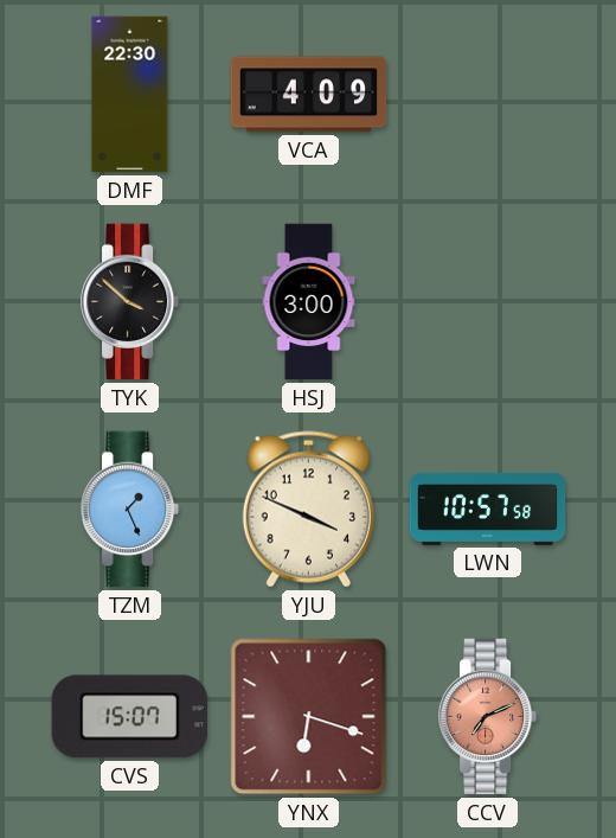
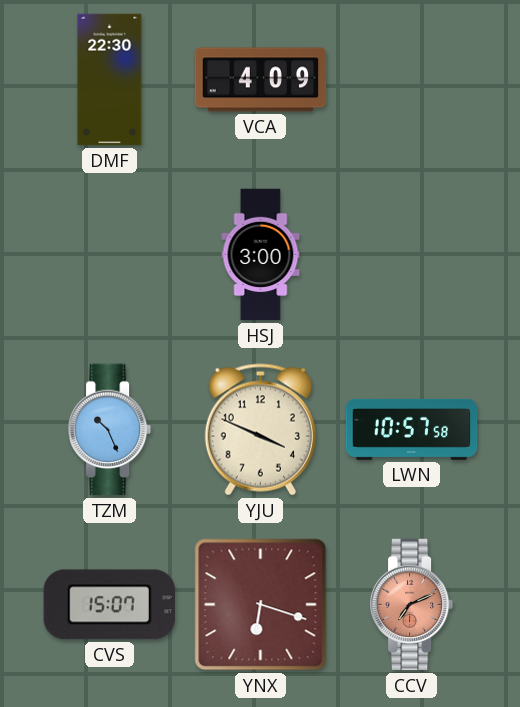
TYK: 3:52 -> none (130, 302)
TZM: 1:26 -> 10:26 (110, 430)
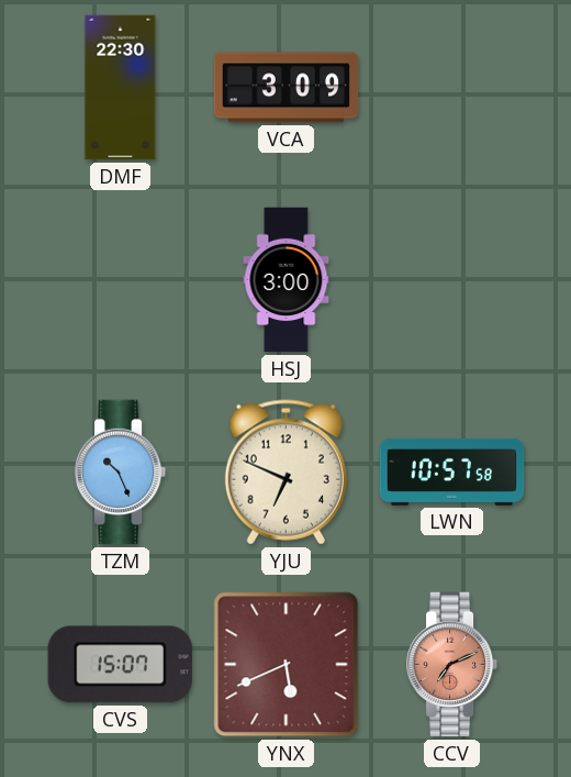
VCA: 4:09 -> 3:09 (287, 88)
YJU: 3:49 -> 6:49 (285, 473)
YNX: 6:18 -> 5:41 (287, 665)
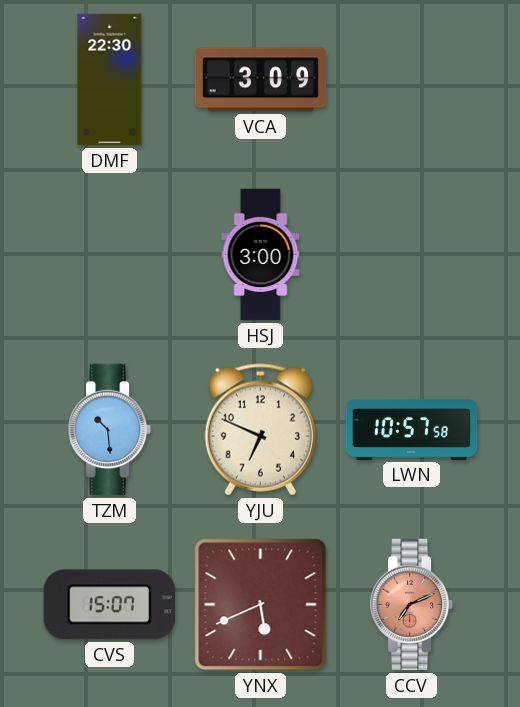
TZM: 10:26 -> 10:29 (110, 430)
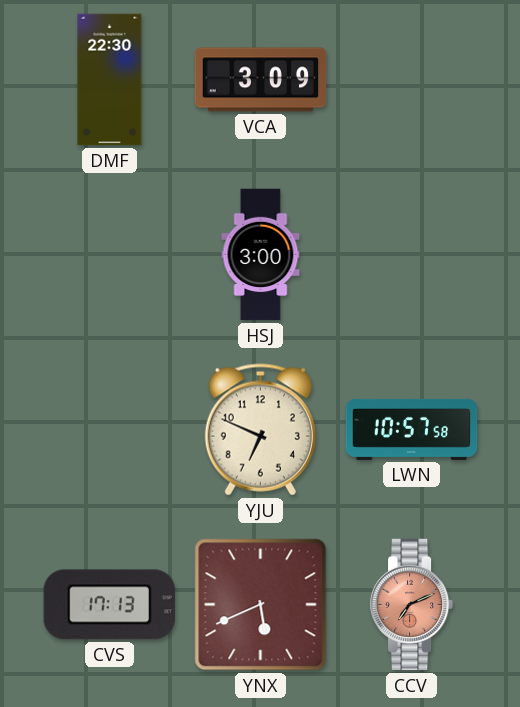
TZM: 10:29 -> none (110, 430)
CVS: 15:07 -> 17:13 (109, 605)
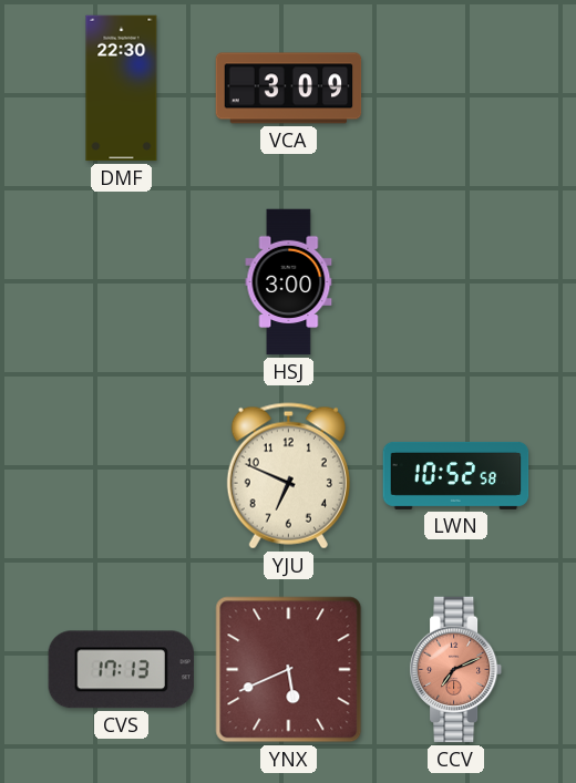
LWN: 10:57 -> 10:52 (456, 475)
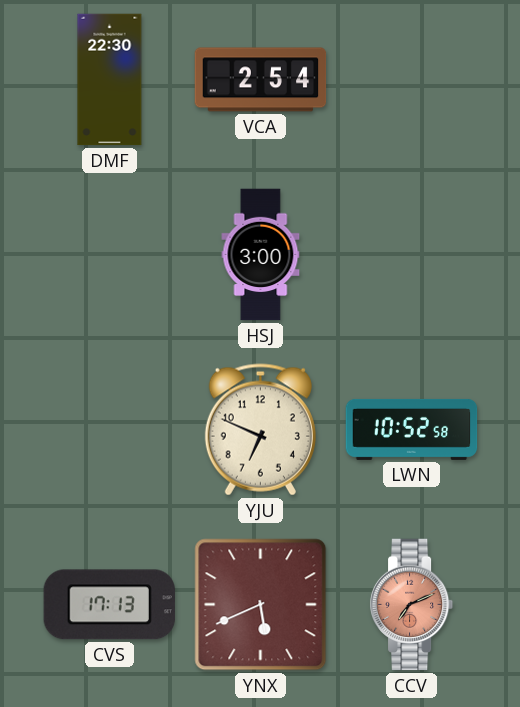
VCA: 3:09 -> 2:54 (261, 80)
